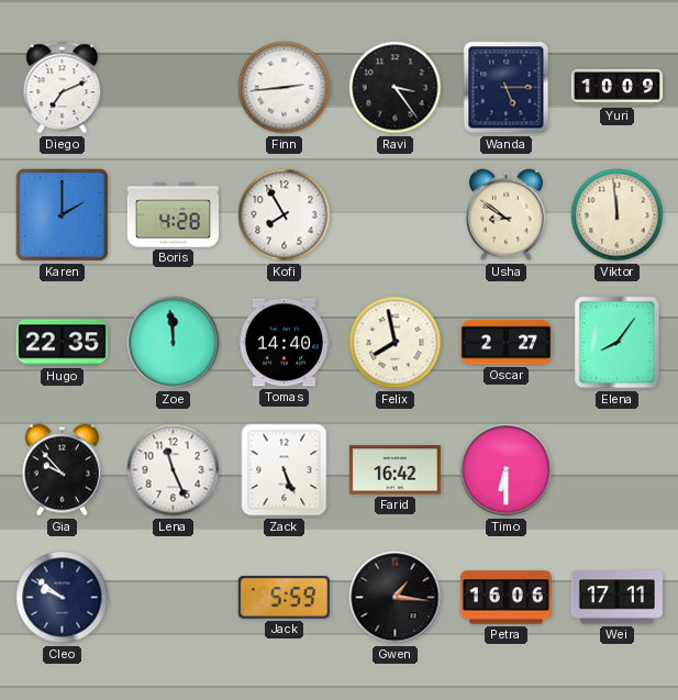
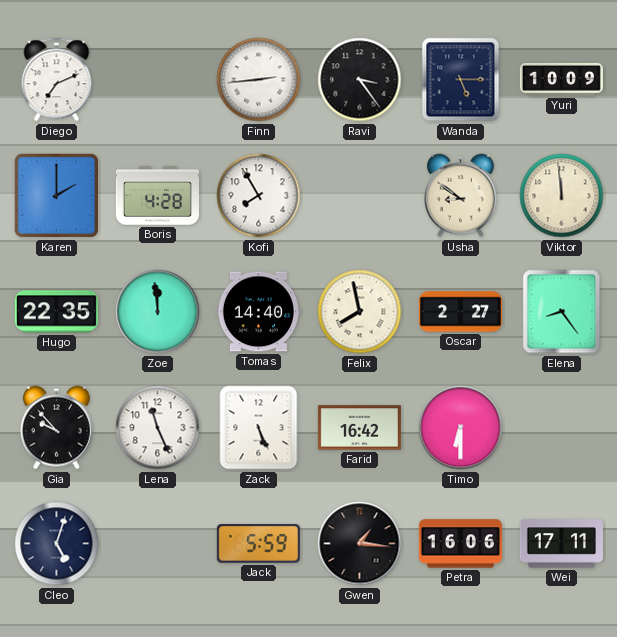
Elena: 8:06 -> 8:24 (562, 312)
Cleo: 9:51 -> 5:03 (57, 544)
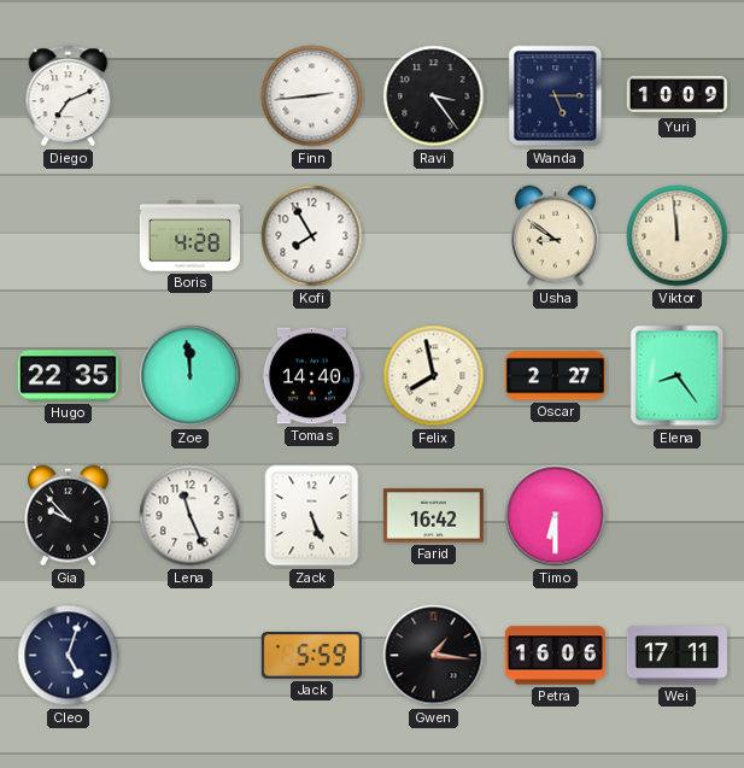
Karen: 2:00 -> none (57, 196)
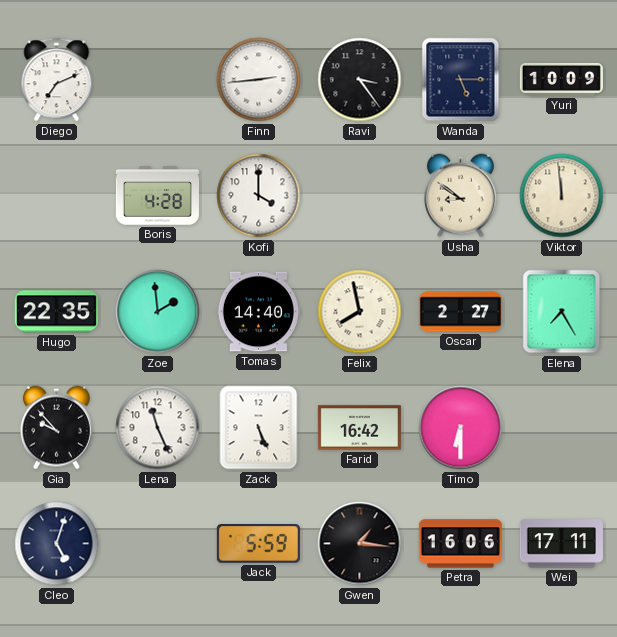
Kofi: 7:55 -> 4:00 (259, 196)
Zoe: 11:59 -> 1:59 (158, 312)
Elena: 8:24 -> 7:25 (562, 312)
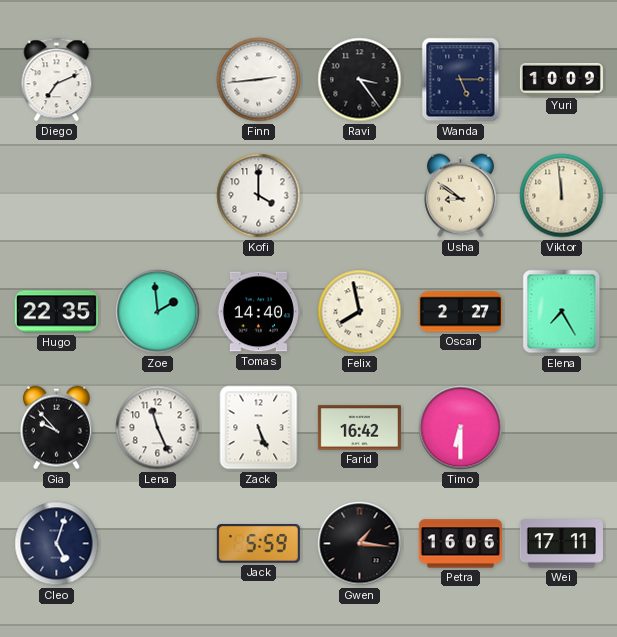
Boris: 4:28 -> none (157, 196)
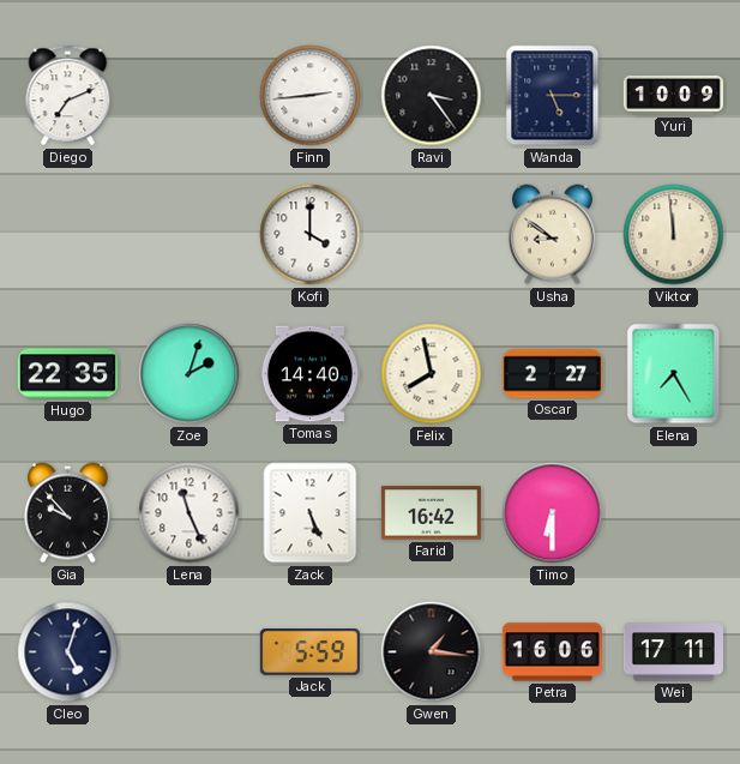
Zoe: 1:59 -> 2:03 (189, 374)
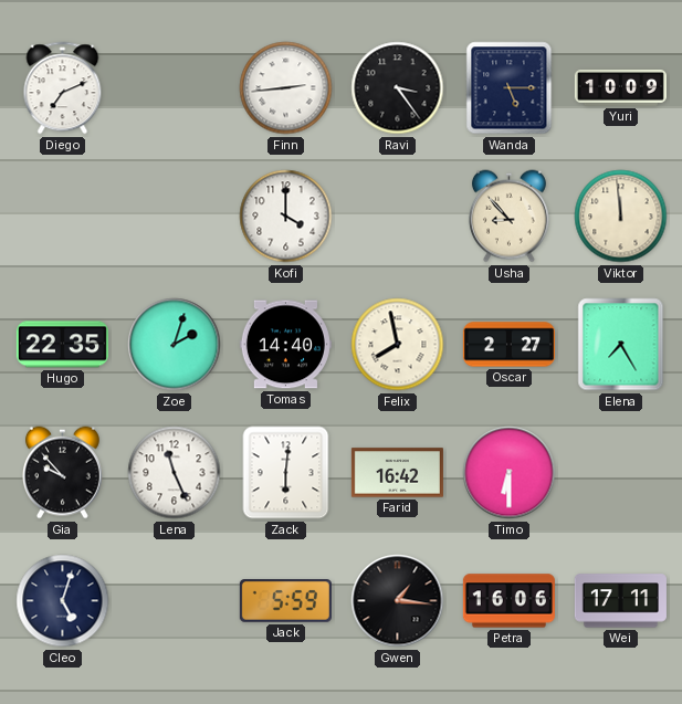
Usha: 8:51 -> 8:53 (508, 217)
Zack: 5:26 -> 6:01 (286, 473)
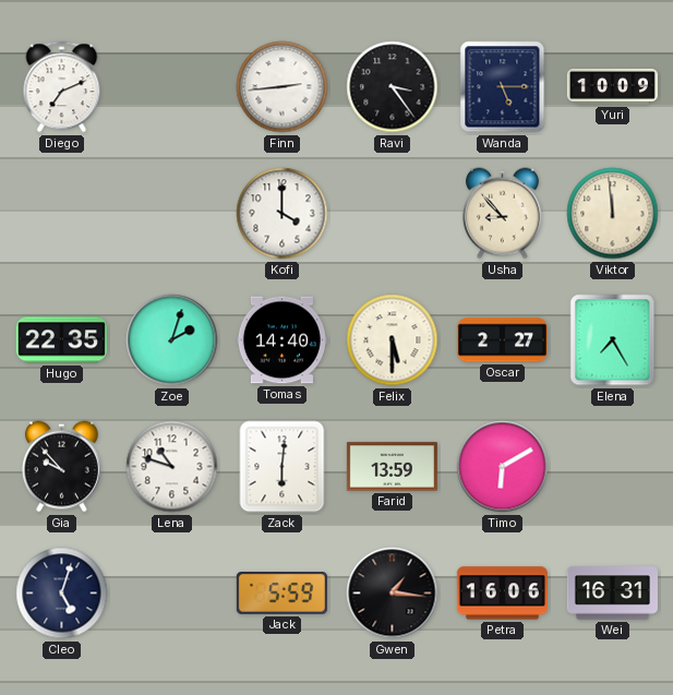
Felix: 7:58 -> 5:30 (393, 340)
Lena: 11:26 -> 10:48 (172, 467)
Farid: 16:42 -> 13:59 (392, 467)
Timo: 6:30 -> 6:10 (503, 467)
Wei: 17:11 -> 16:31 (612, 594)
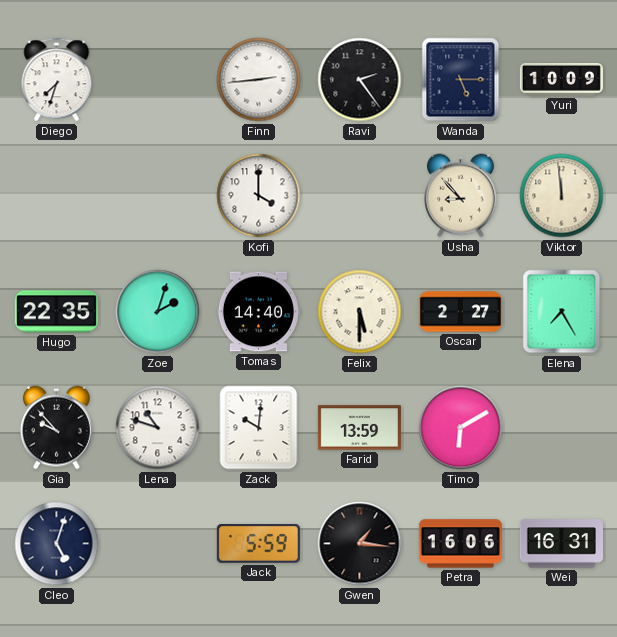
Diego: 7:11 -> 7:33 (57, 80)
Ravi: 3:24 -> 2:24 (360, 80)
Zack: 6:01 -> 10:01 (259, 428)
